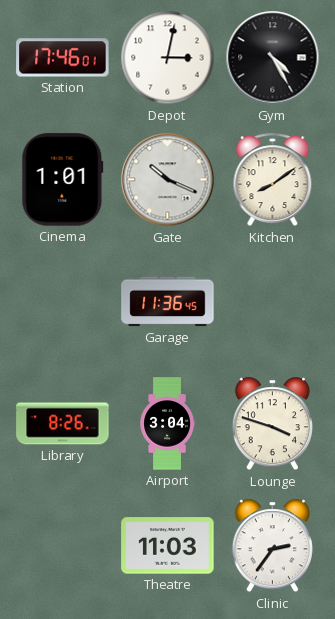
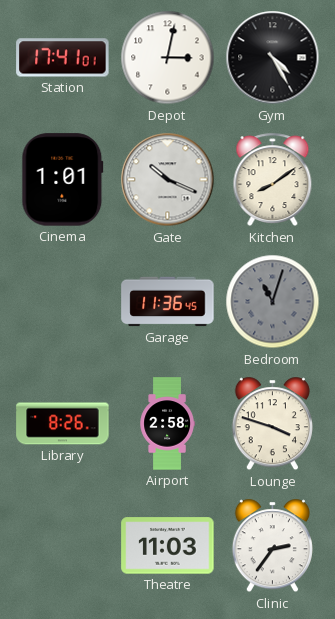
Station: 17:46 -> 17:41 (63, 58)
Bedroom: none -> 11:03 (273, 302)
Airport: 3:04 -> 2:58 (167, 424)
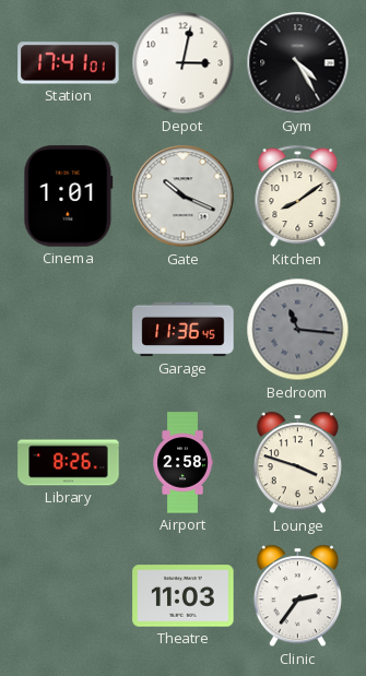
Bedroom: 11:03 -> 11:16 (298, 330)
